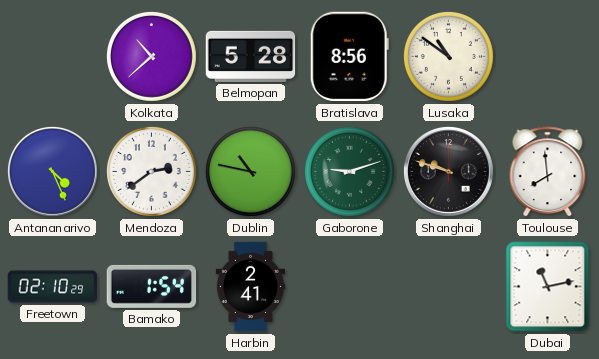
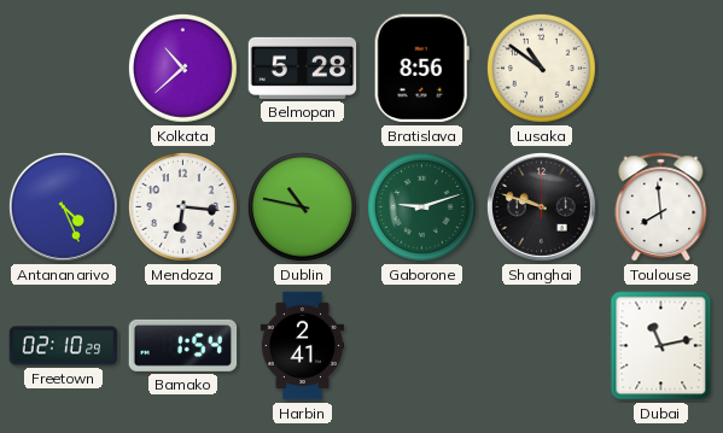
Mendoza: 2:39 -> 6:16 (182, 206)
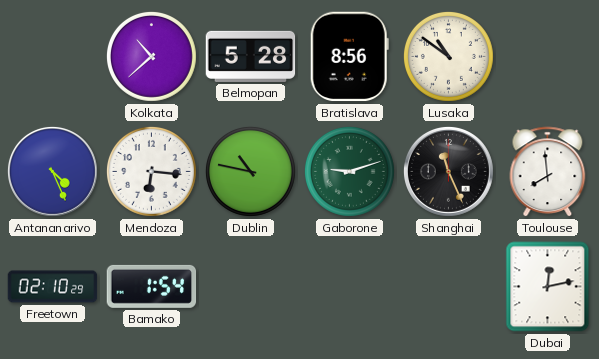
Shanghai: 9:48 -> 11:26 (448, 171)
Harbin: 2:41 -> none (302, 346)
Dubai: 11:13 -> 12:13 (548, 287)
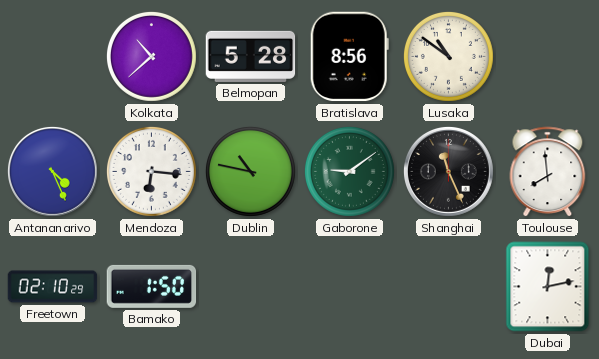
Gaborone: 9:12 -> 9:09 (349, 171)
Bamako: 1:54 -> 1:50 (152, 286)
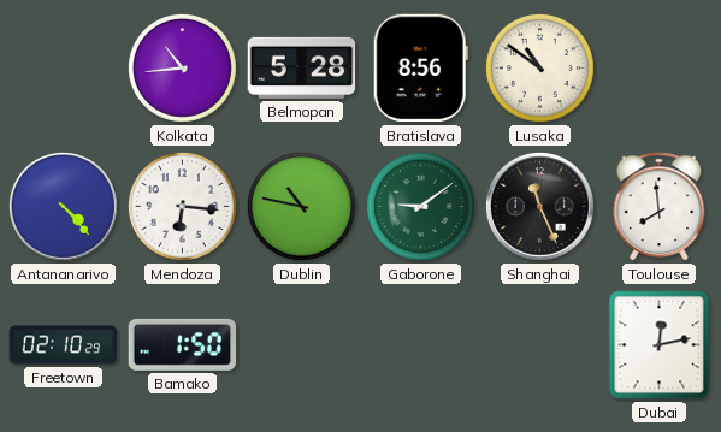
Kolkata: 10:38 -> 10:44 (182, 67)
Antananarivo: 4:26 -> 4:23 (63, 206)
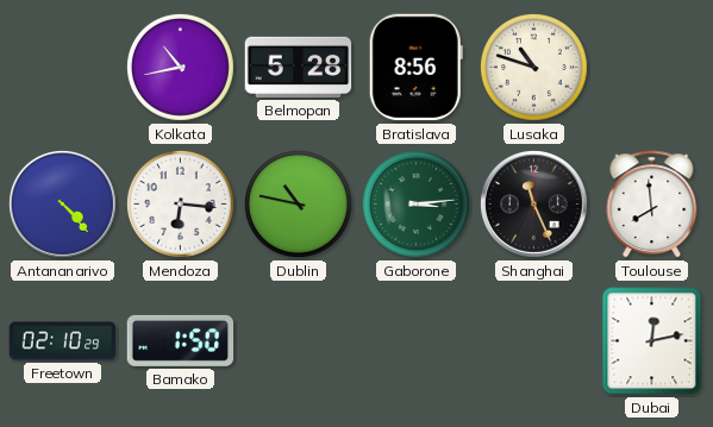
Kolkata: 10:44 -> 10:43 (180, 67)
Lusaka: 10:51 -> 10:48 (533, 67)
Gaborone: 9:09 -> 3:14 (415, 203)
